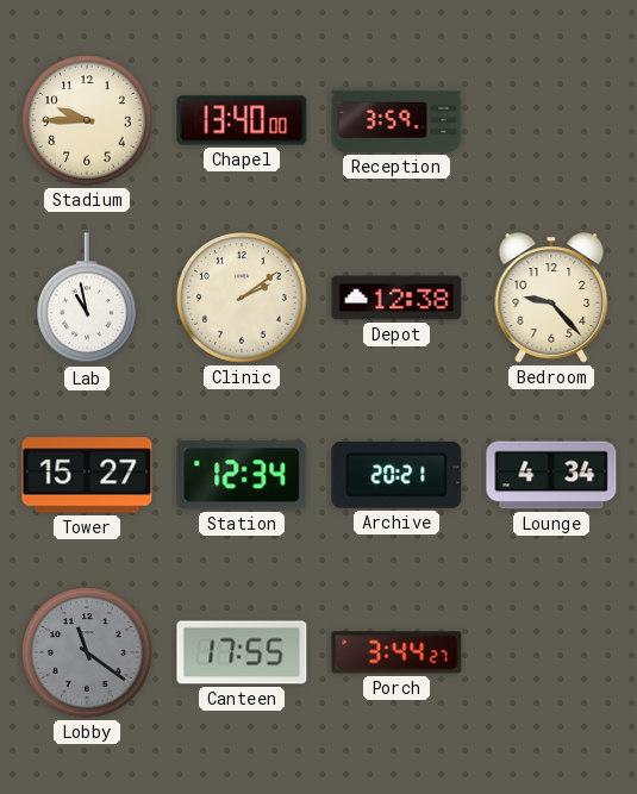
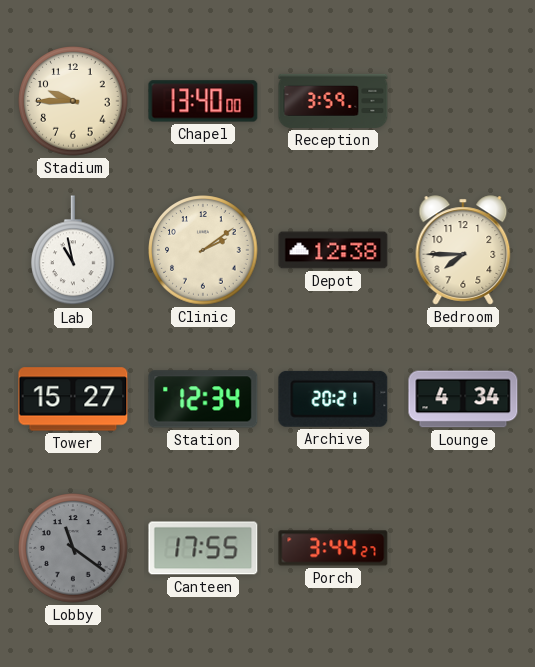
Bedroom: 9:23 -> 7:45 (463, 250)
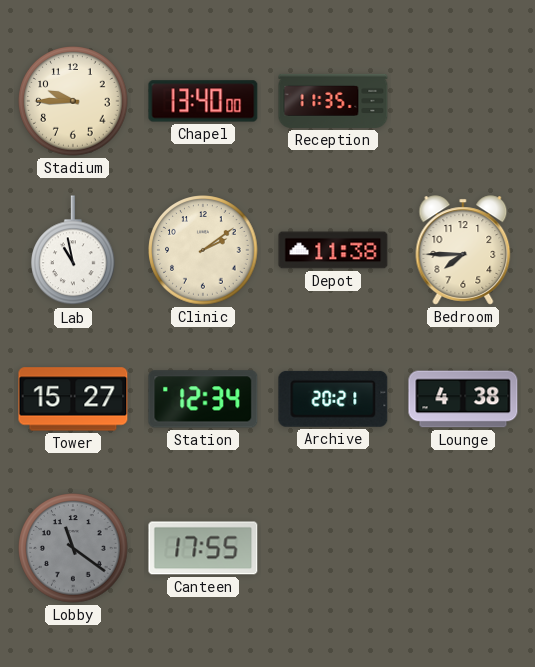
Reception: 3:59 -> 11:35 (333, 101)
Depot: 12:38 -> 11:38 (333, 250)
Lounge: 4:34 -> 4:38 (463, 399)
Porch: 3:44 -> none (333, 548)
